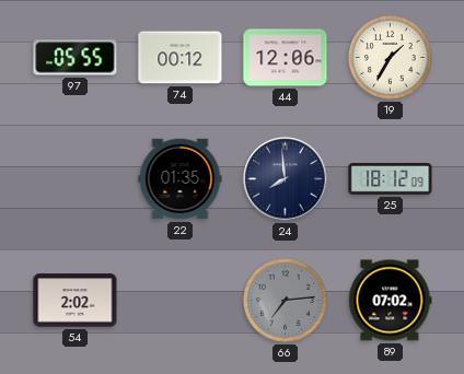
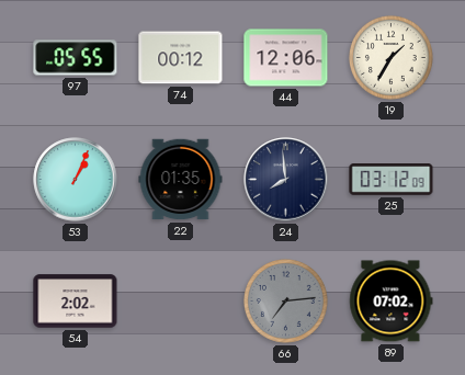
53: none -> 1:04 (76, 180)
25: 18:12 -> 03:12 (392, 180)
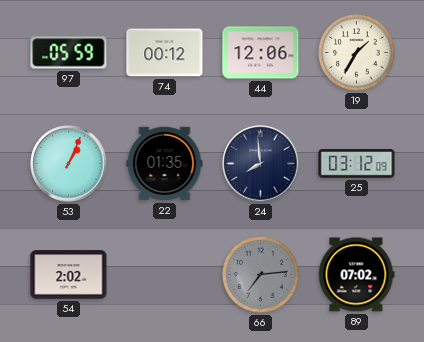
97: 05:55 -> 05:59 (69, 53)
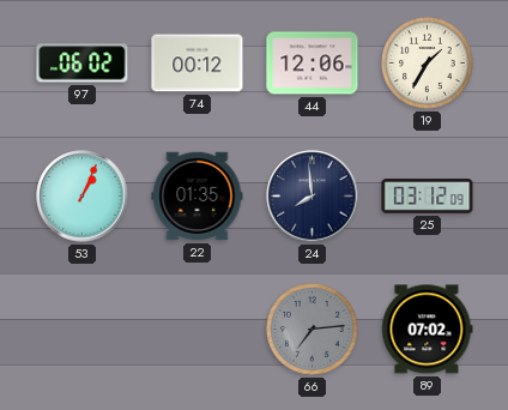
97: 05:59 -> 06:02 (83, 64)
54: 2:02 -> none (69, 275)
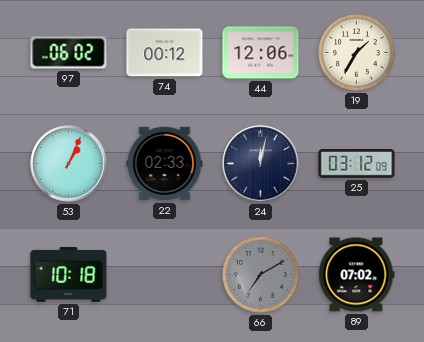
22: 01:35 -> 02:33 (165, 164)
24: 7:59 -> 12:02 (261, 164)
71: none -> 10:18 (69, 274)
66: 7:14 -> 7:10 (261, 275)
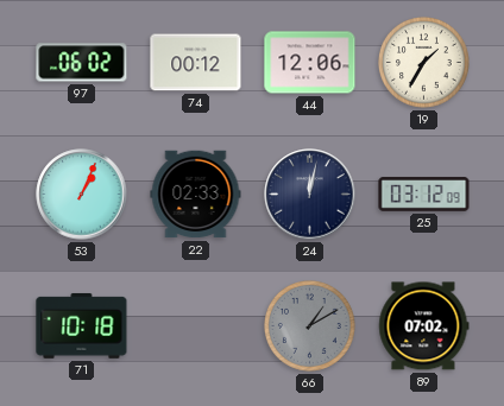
66: 7:10 -> 1:10 (310, 326)
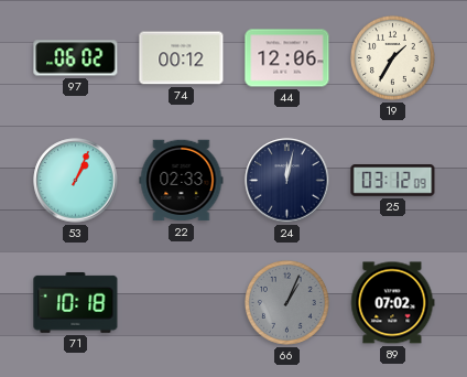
66: 1:10 -> 1:04 (287, 303)
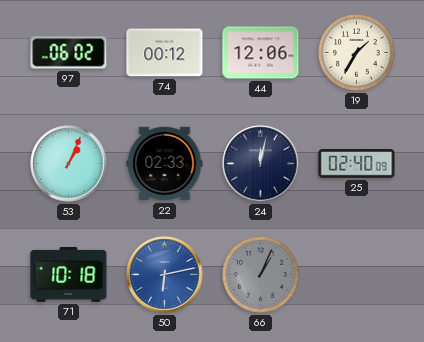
25: 03:12 -> 02:40 (357, 164)
50: none -> 6:13 (165, 275)
89: 07:02 -> none (393, 303)
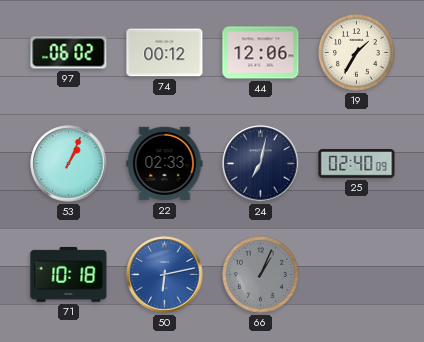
24: 12:02 -> 7:02 (261, 164)
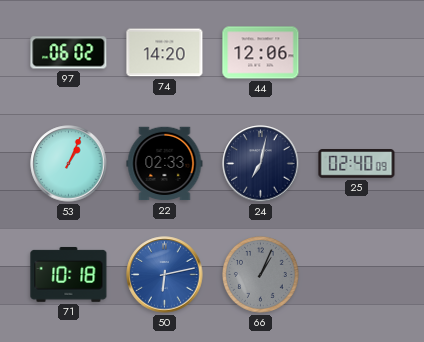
74: 00:12 -> 14:20 (165, 53)
19: 1:35 -> none (357, 53)
